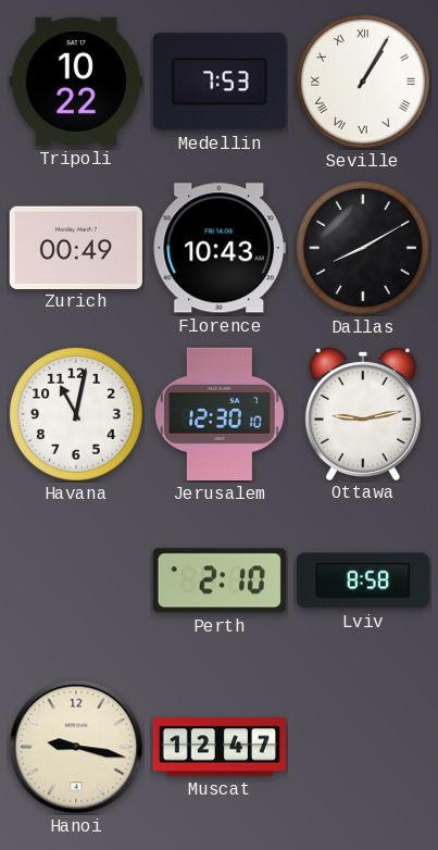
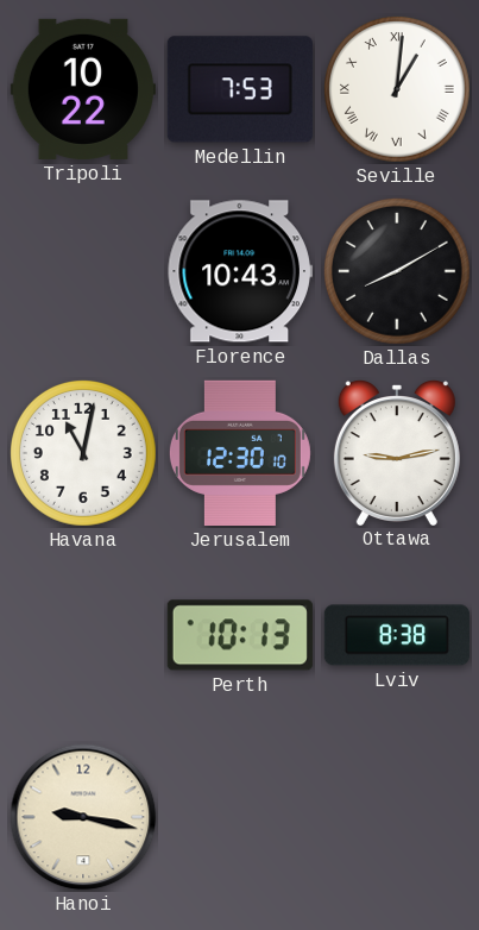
Seville: 1:05 -> 1:01 (397, 89)
Zurich: 00:49 -> none (76, 247)
Perth: 2:10 -> 10:13 (240, 635)
Lviv: 8:58 -> 8:38 (397, 635)
Muscat: 12:47 -> none (220, 747)
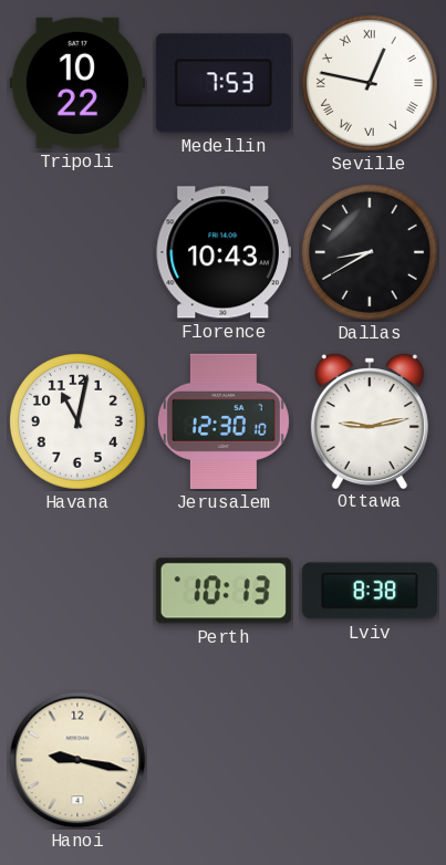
Seville: 1:01 -> 12:47 (370, 83)
Dallas: 8:10 -> 8:40 (370, 252)
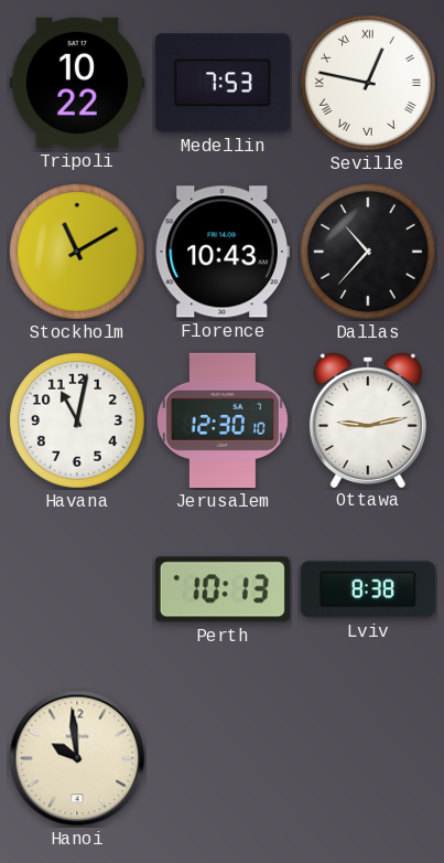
Stockholm: none -> 11:10 (77, 252)
Dallas: 8:40 -> 10:37 (368, 252)
Hanoi: 9:17 -> 9:59 (77, 758)
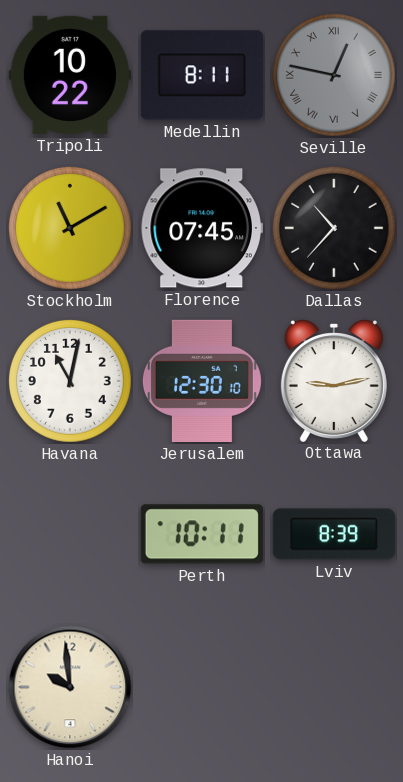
Medellin: 7:53 -> 8:11 (202, 75)
Seville dial: white -> grey (334, 75)
Florence: 10:43 -> 07:45 (202, 228)
Perth: 10:13 -> 10:11 (202, 534)
Lviv: 8:38 -> 8:39 (334, 534)
